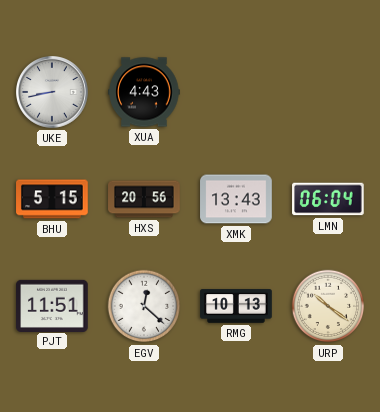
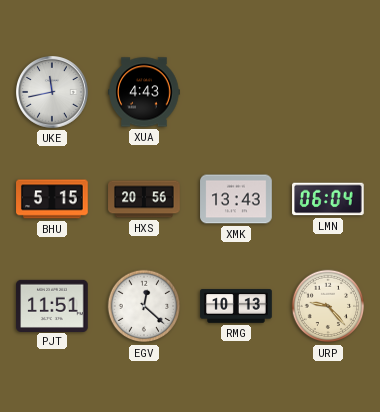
UKE: 8:43 -> 11:43 (53, 93)
URP: 10:21 -> 9:23 (328, 306)
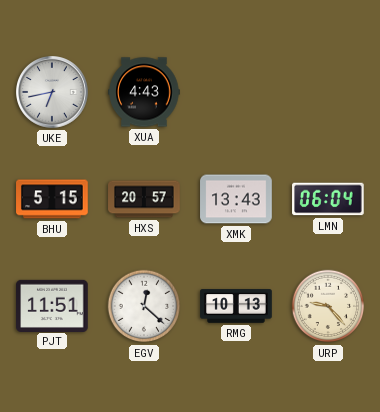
UKE: 11:43 -> 6:43 (53, 93)
HXS: 20:56 -> 20:57 (144, 199)
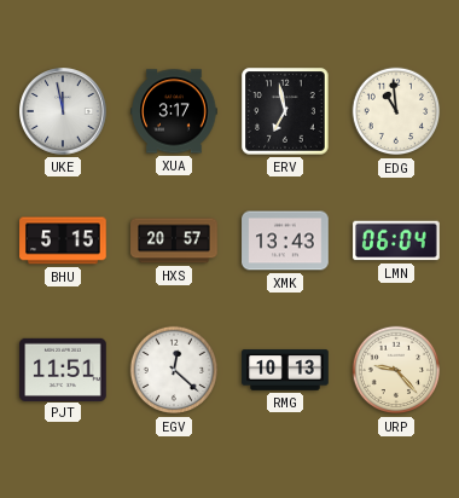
UKE: 6:43 -> 11:58 (64, 112)
XUA: 4:43 -> 3:17 (174, 111)
ERV: none -> 6:58 (285, 111)
EDG: none -> 10:59 (396, 111)
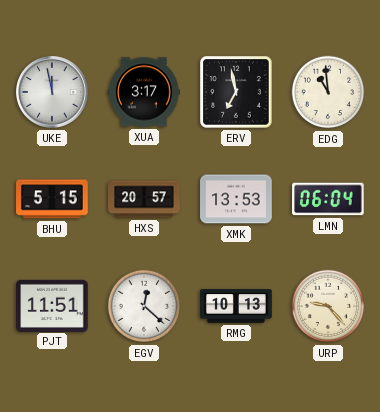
XMK: 13:43 -> 13:53 (236, 199)
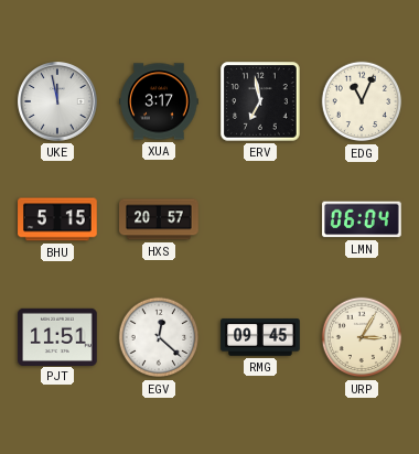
EDG: 10:59 -> 11:04 (362, 101)
XMK: 13:53 -> none (236, 199)
RMG: 10:13 -> 09:45 (260, 337)
URP: 9:23 -> 3:05 (362, 337)
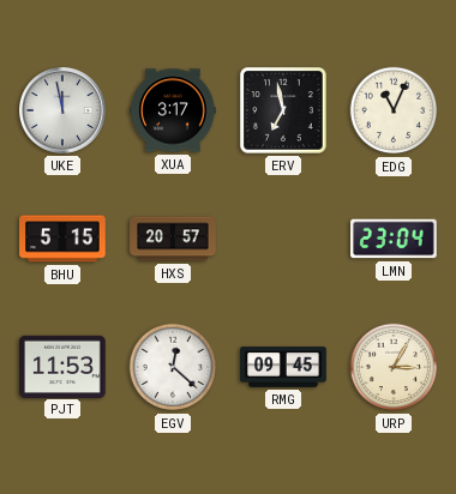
LMN: 06:04 -> 23:04 (394, 239)
PJT: 11:51 -> 11:53 (62, 366)
